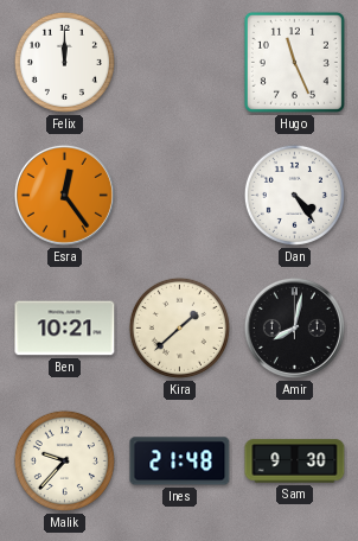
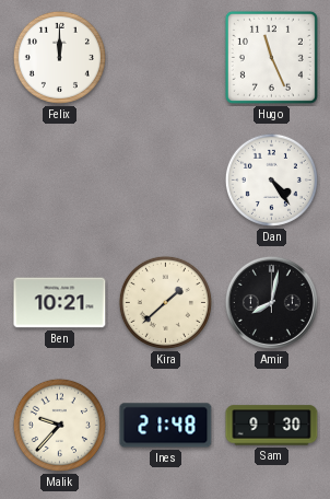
Esra: 12:24 -> none (64, 195)
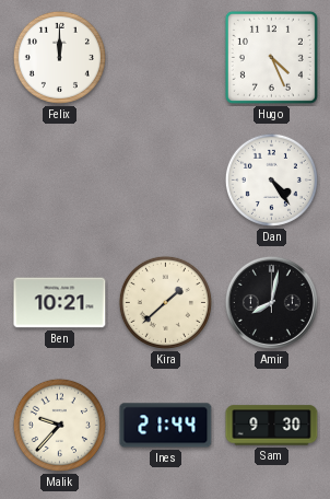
Hugo: 11:26 -> 4:26 (271, 57)
Ines: 21:48 -> 21:44 (166, 426)
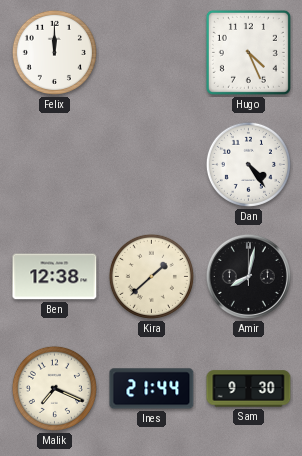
Ben: 10:21 -> 12:38 (55, 277)
Malik: 9:37 -> 7:19 (54, 388)
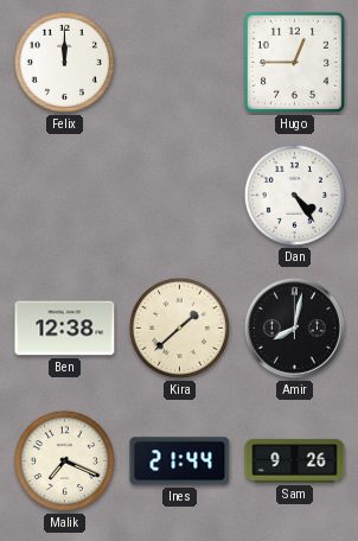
Hugo: 4:26 -> 12:45 (294, 62)
Sam: 9:30 -> 9:26 (295, 462)
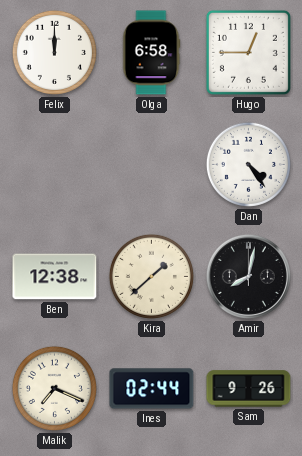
Olga: none -> 6:58 (151, 53)
Ines: 21:44 -> 02:44 (152, 389)
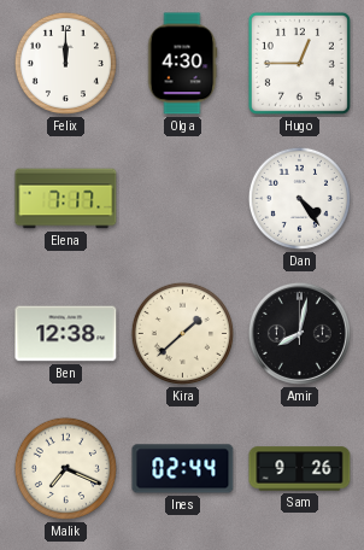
Olga: 6:58 -> 4:30 (182, 64)
Elena: none -> 7:17 (66, 199)
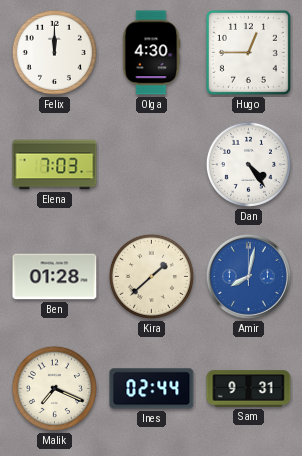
Elena: 7:17 -> 7:03 (55, 165)
Ben: 12:38 -> 01:28 (55, 277)
Amir dial: black -> blue (248, 276)
Sam: 9:26 -> 9:31 (249, 389)
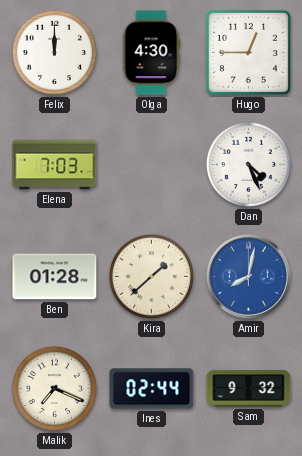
Dan: 4:24 -> 4:26 (248, 164)
Sam: 9:31 -> 9:32 (249, 389)
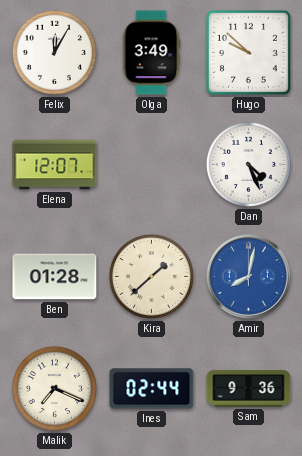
Felix: 12:00 -> 12:05 (54, 52)
Olga: 4:30 -> 3:49 (151, 53)
Hugo: 12:45 -> 9:52 (248, 52)
Elena: 7:03 -> 12:07 (55, 165)
Sam: 9:32 -> 9:36 (249, 389)
